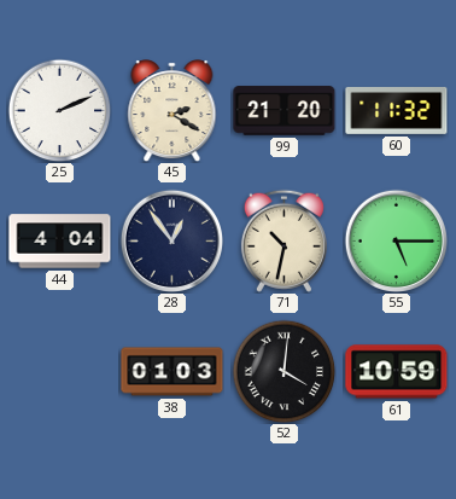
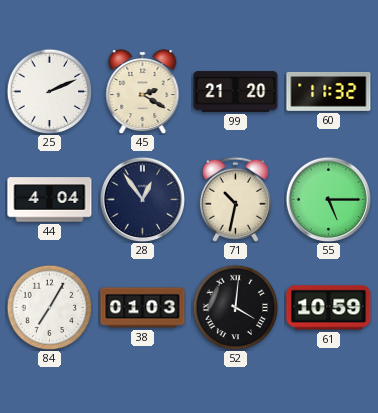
84: none -> 7:05 (49, 307)
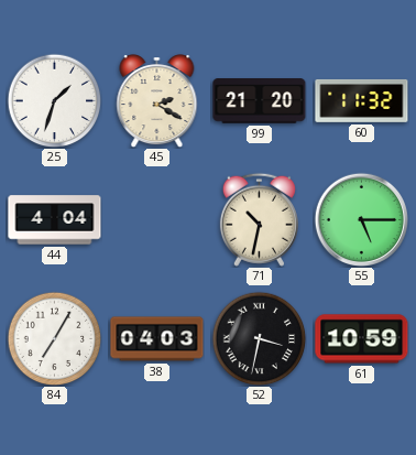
25: 2:11 -> 1:33 (54, 100)
28: 12:54 -> none (142, 199)
38: 01:03 -> 04:03 (157, 339)
52: 4:01 -> 3:32 (259, 338)
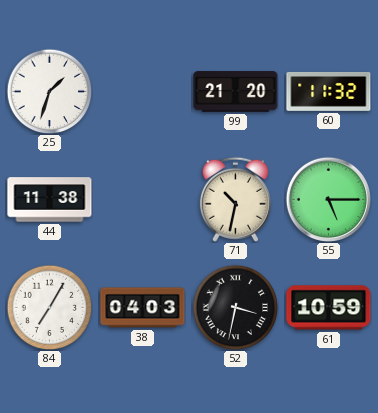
45: 2:20 -> none (157, 101)
44: 4:04 -> 11:38 (50, 200)
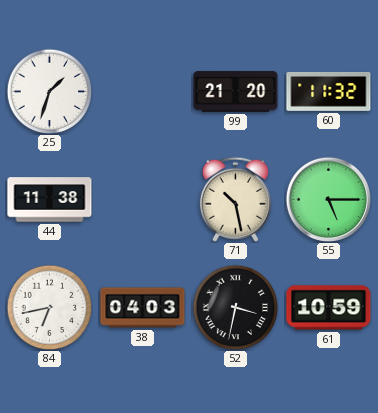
71: 10:32 -> 10:28 (235, 199)
84: 7:05 -> 6:43 (49, 307)
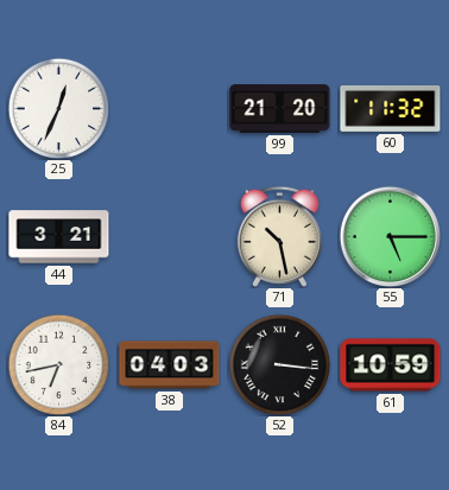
25: 1:33 -> 12:34 (58, 108)
44: 11:38 -> 3:21 (59, 237)
52: 3:32 -> 3:16 (279, 364)
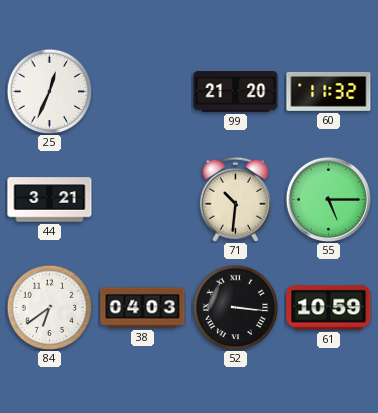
71: 10:28 -> 10:31 (235, 199)
84: 6:43 -> 6:39 (49, 307)
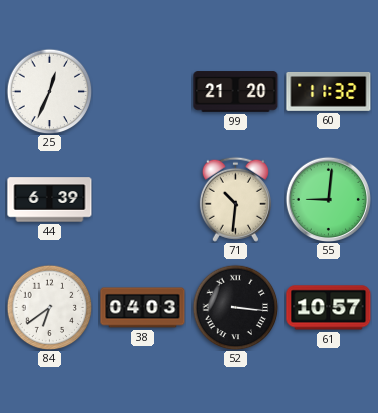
44: 3:21 -> 6:39 (50, 200)
55: 5:15 -> 9:01 (328, 199)
61: 10:59 -> 10:57 (329, 308)
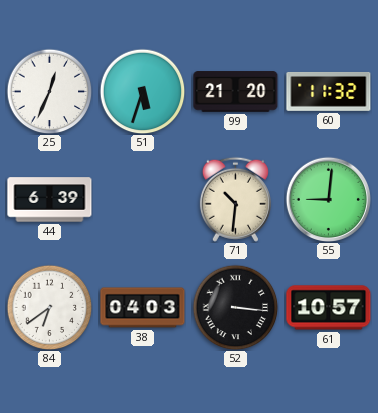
51: none -> 5:33 (142, 91)
